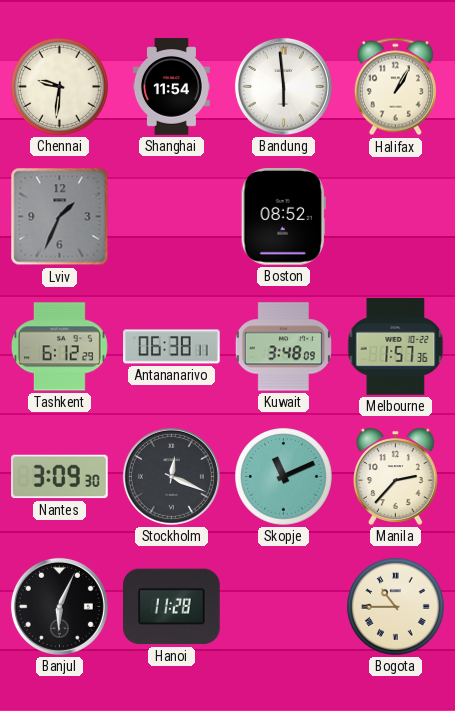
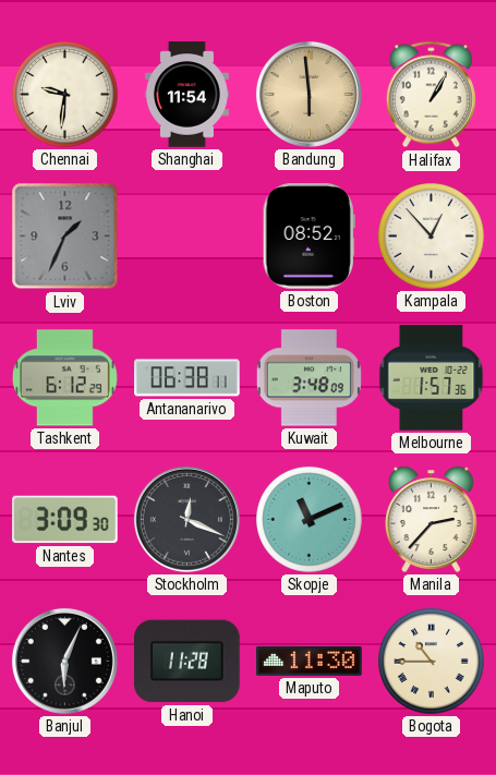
Bandung dial: white -> champagne (309, 94)
Kampala: none -> 12:53 (432, 237)
Maputo: none -> 11:30 (310, 662)
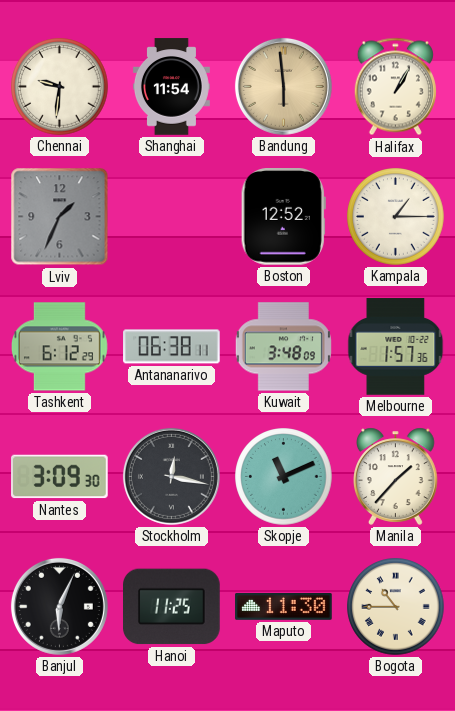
Boston: 08:52 -> 12:52 (283, 217)
Kampala: 12:53 -> 1:15 (396, 217)
Stockholm: 12:19 -> 12:17 (171, 476)
Manila: 2:37 -> 1:37 (396, 476)
Hanoi: 11:28 -> 11:25 (172, 607)
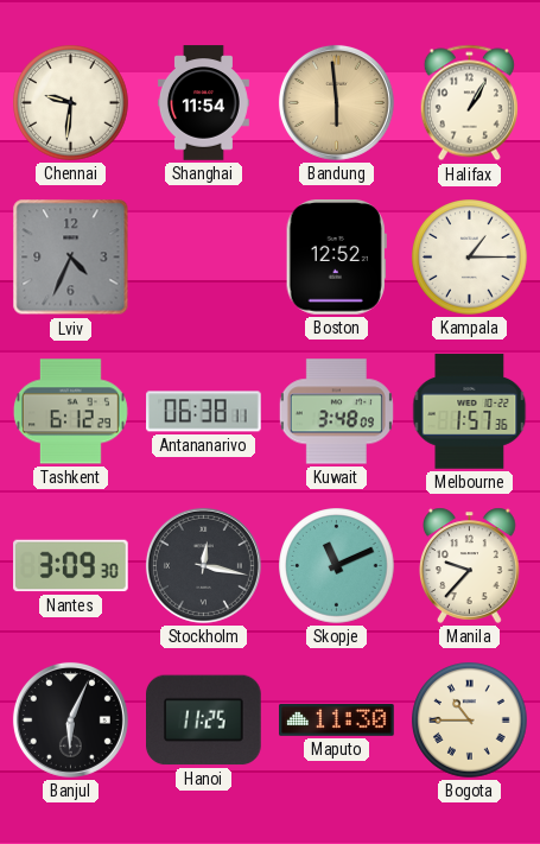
Lviv: 1:34 -> 4:34 (71, 258)
Manila: 1:37 -> 9:37 (470, 565)
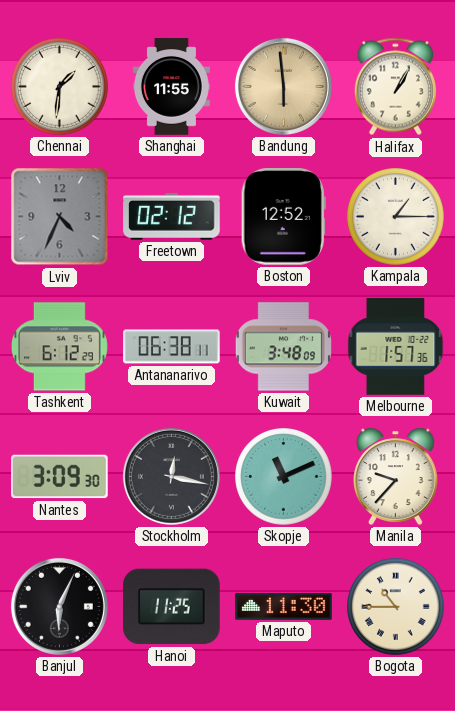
Chennai: 9:31 -> 1:31 (60, 87)
Shanghai: 11:54 -> 11:55 (171, 87)
Freetown: none -> 02:12 (172, 216)
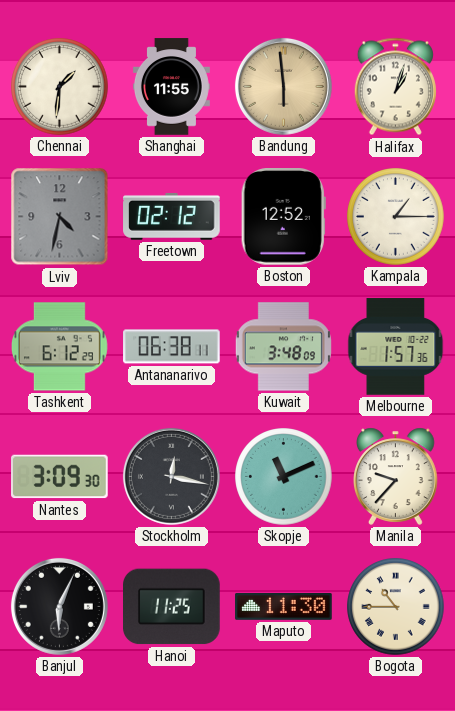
Halifax: 1:05 -> 1:03 (395, 87)
Lviv: 4:34 -> 4:32 (60, 217)
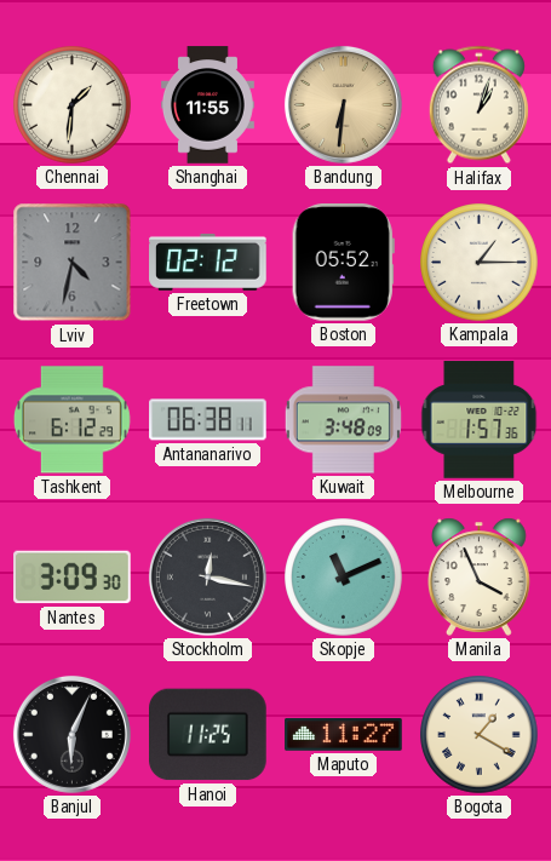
Bandung: 5:59 -> 6:31 (343, 104)
Boston: 12:52 -> 05:52 (343, 263)
Manila: 9:37 -> 3:56 (480, 576)
Maputo: 11:30 -> 11:27 (344, 735)
Bogota: 10:45 -> 1:20 (480, 735)
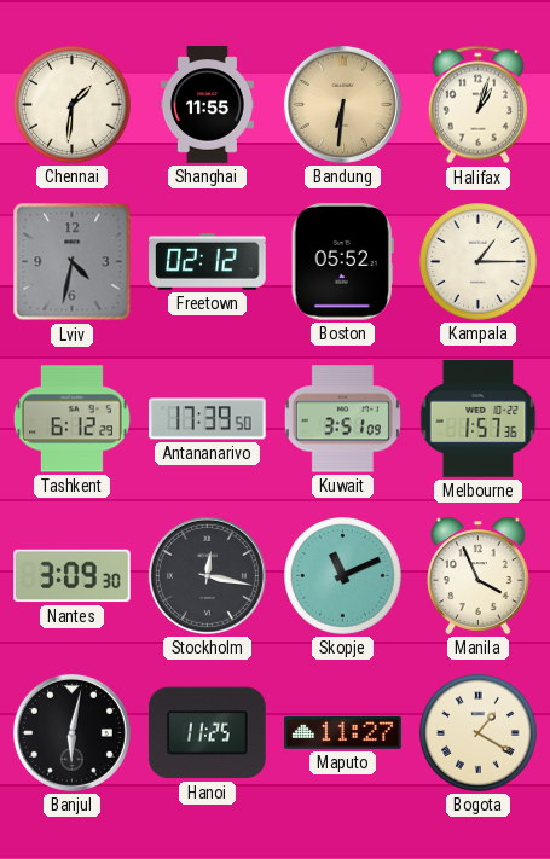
Antananarivo: 06:38 -> 17:39 (208, 419)
Kuwait: 3:48 -> 3:51 (342, 419)
Banjul: 6:04 -> 6:02 (71, 732)
